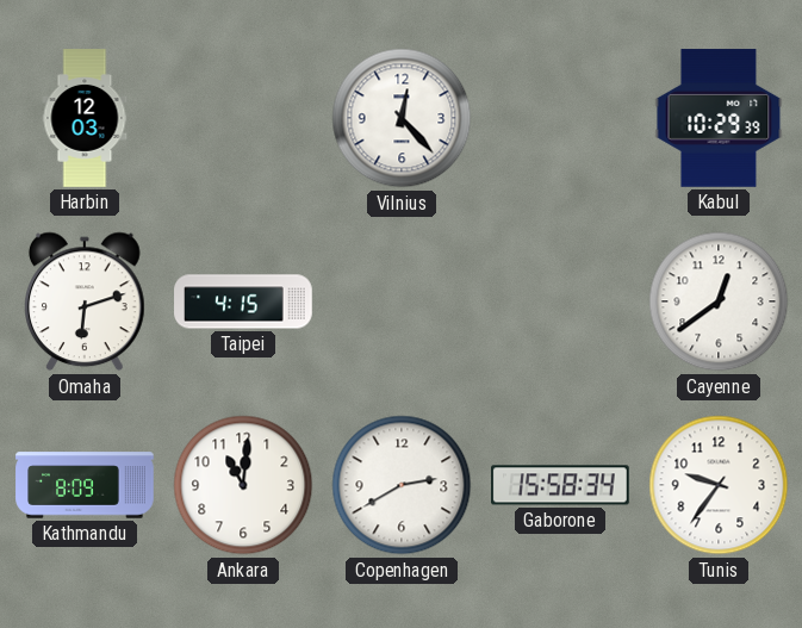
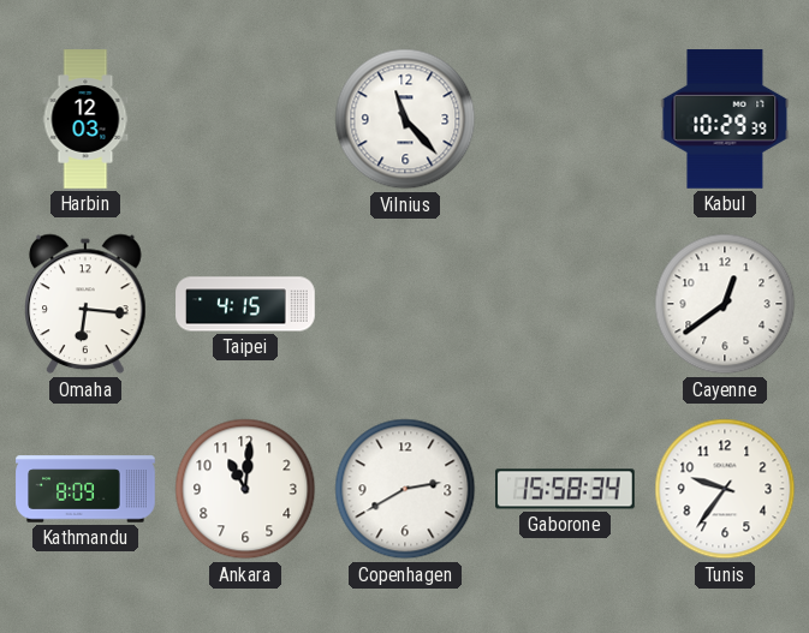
Vilnius: 12:23 -> 11:23 (405, 119)
Omaha: 6:12 -> 6:16 (87, 304)
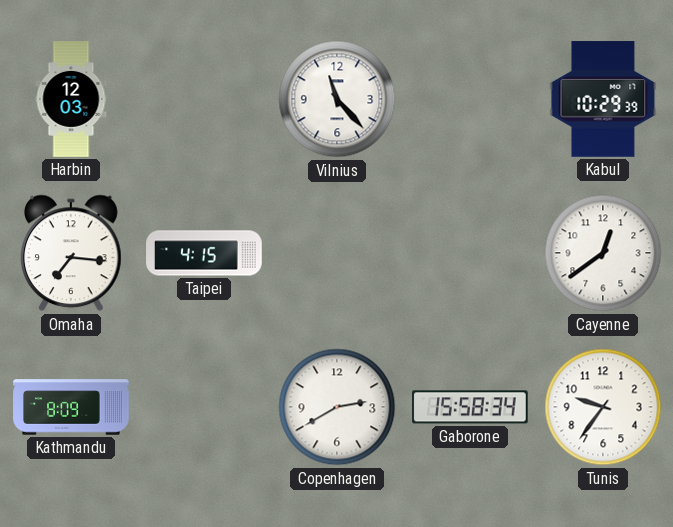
Omaha: 6:16 -> 7:16 (72, 253)
Ankara: 11:01 -> none (245, 489)
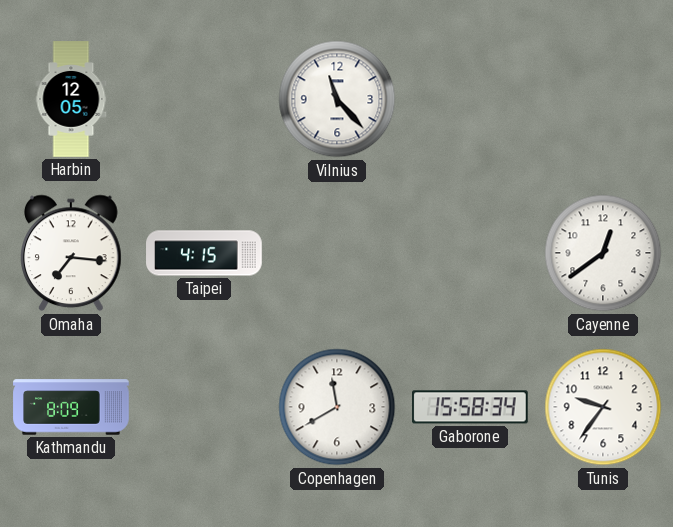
Harbin: 12:03 -> 12:05 (71, 99)
Kabul: 10:29 -> none (603, 99)
Copenhagen: 2:40 -> 11:40 (337, 407)
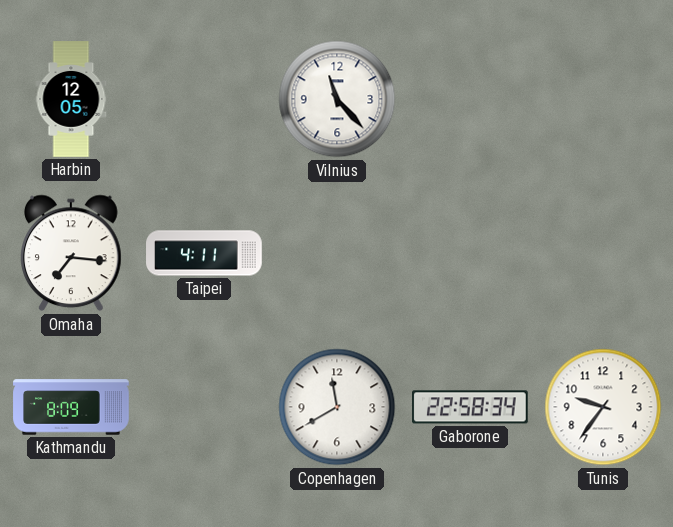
Taipei: 4:15 -> 4:11 (204, 253)
Cayenne: 12:39 -> none (603, 253)
Gaborone: 15:58 -> 22:58 (470, 407)
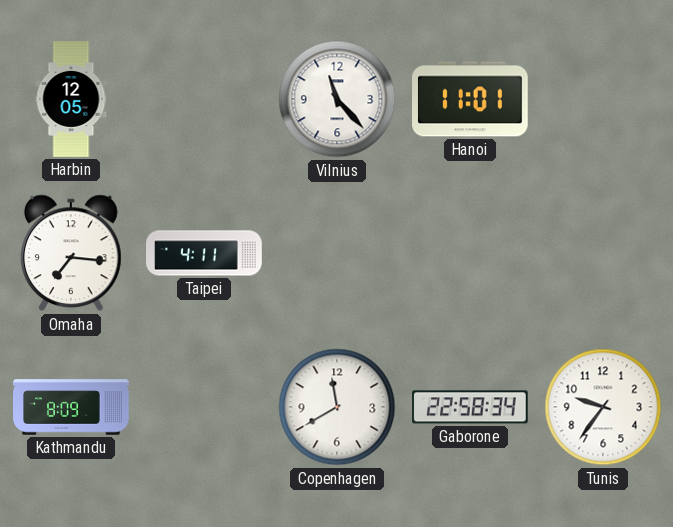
Hanoi: none -> 11:01 (471, 99)
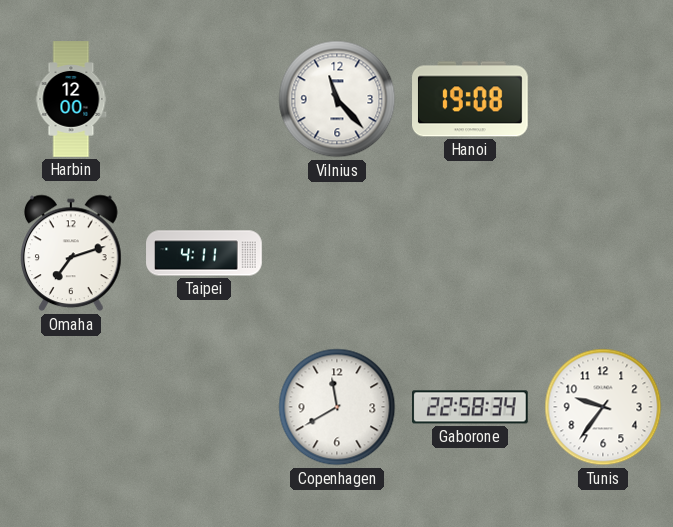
Harbin: 12:05 -> 12:00 (71, 99)
Hanoi: 11:01 -> 19:08 (471, 99)
Omaha: 7:16 -> 7:12 (72, 253)
Kathmandu: 8:09 -> none (71, 407)
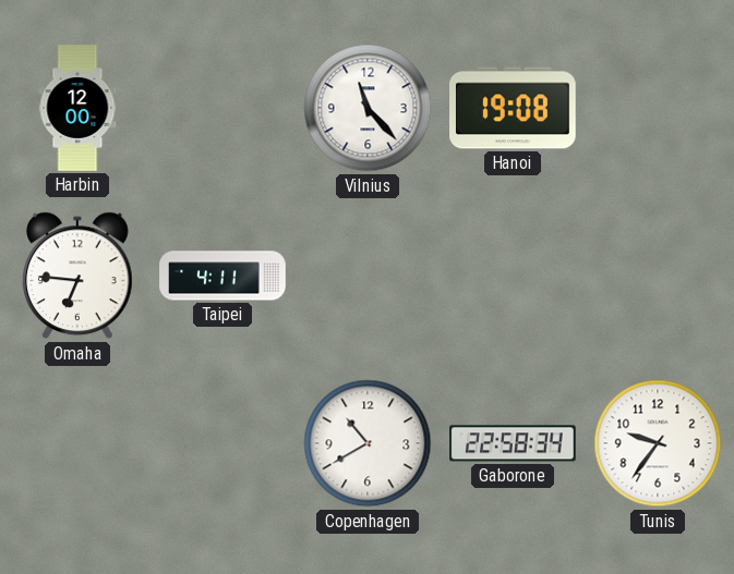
Omaha: 7:12 -> 6:46 (79, 276)
Copenhagen: 11:40 -> 10:40 (368, 443)
